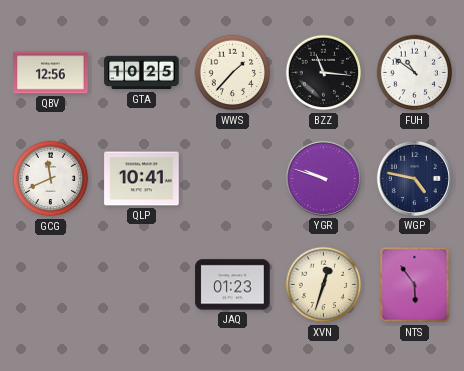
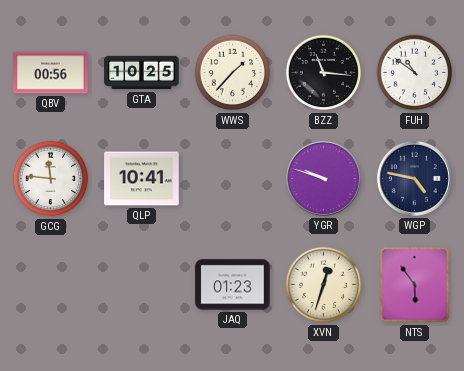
QBV: 12:56 -> 00:56 (51, 73)
GCG: 11:41 -> 11:46 (51, 179)
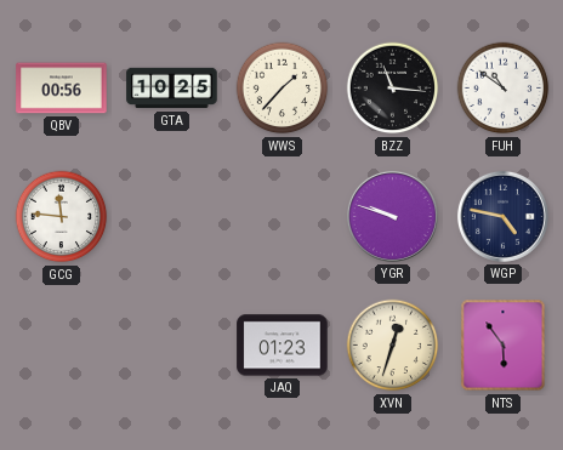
QLP: 10:41 -> none (142, 179)
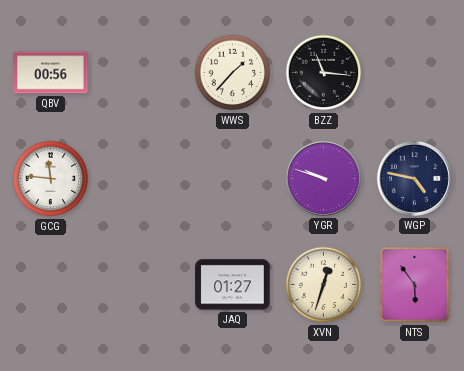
GTA: 10:25 -> none (172, 89)
FUH: 10:51 -> none (504, 89)
JAQ: 01:23 -> 01:27 (233, 285)
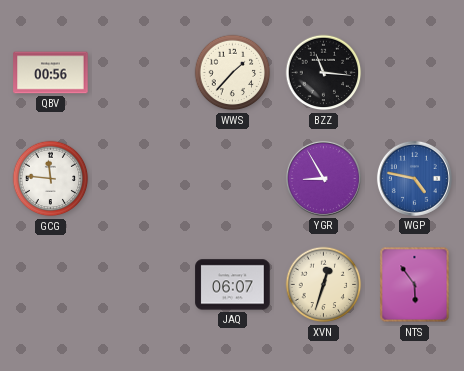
YGR: 9:48 -> 8:55 (323, 178)
WGP dial: navy -> blue (414, 178)
JAQ: 01:27 -> 06:07 (233, 285)
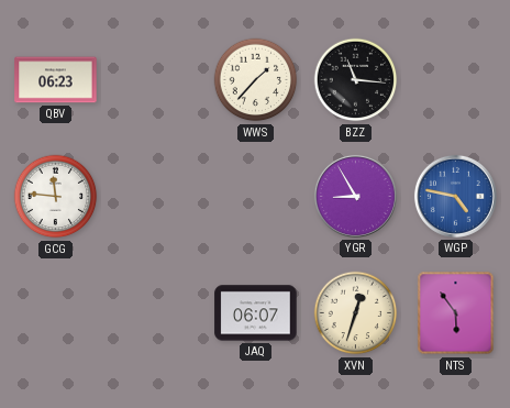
QBV: 00:56 -> 06:23 (56, 80)
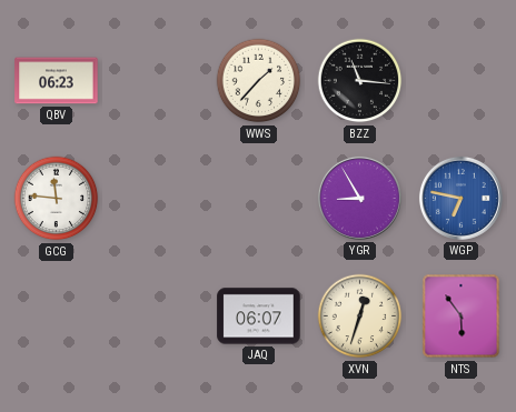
WGP: 4:47 -> 6:47 (460, 198)
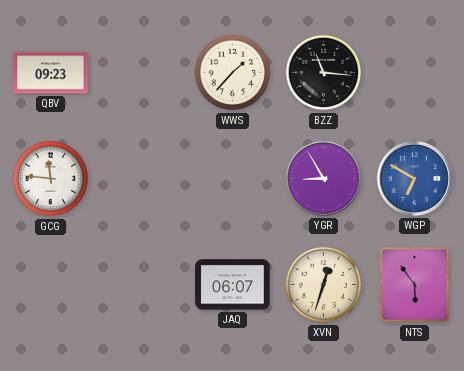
QBV: 06:23 -> 09:23 (51, 73)
WGP: 6:47 -> 6:50 (414, 178)
